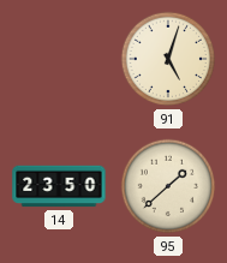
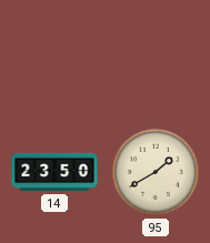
91: 5:03 -> none (168, 59)
95: 1:38 -> 1:40 (156, 172)
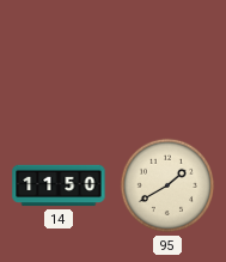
14: 23:50 -> 11:50 (59, 185)
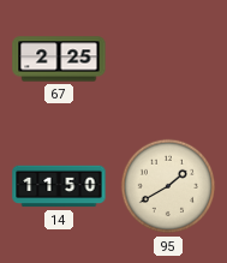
67: none -> 2:25 (59, 59)
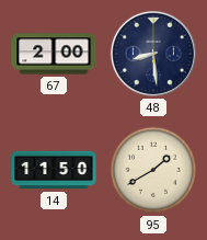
67: 2:25 -> 2:00 (54, 54)
48: none -> 8:29 (153, 54)
